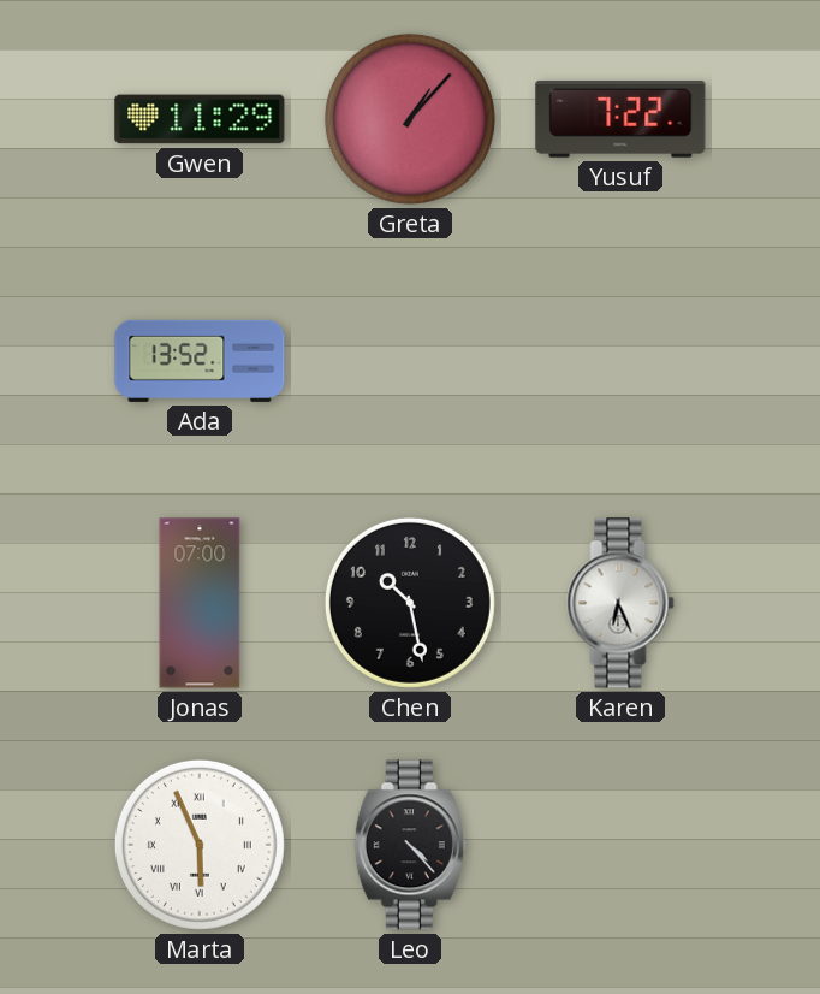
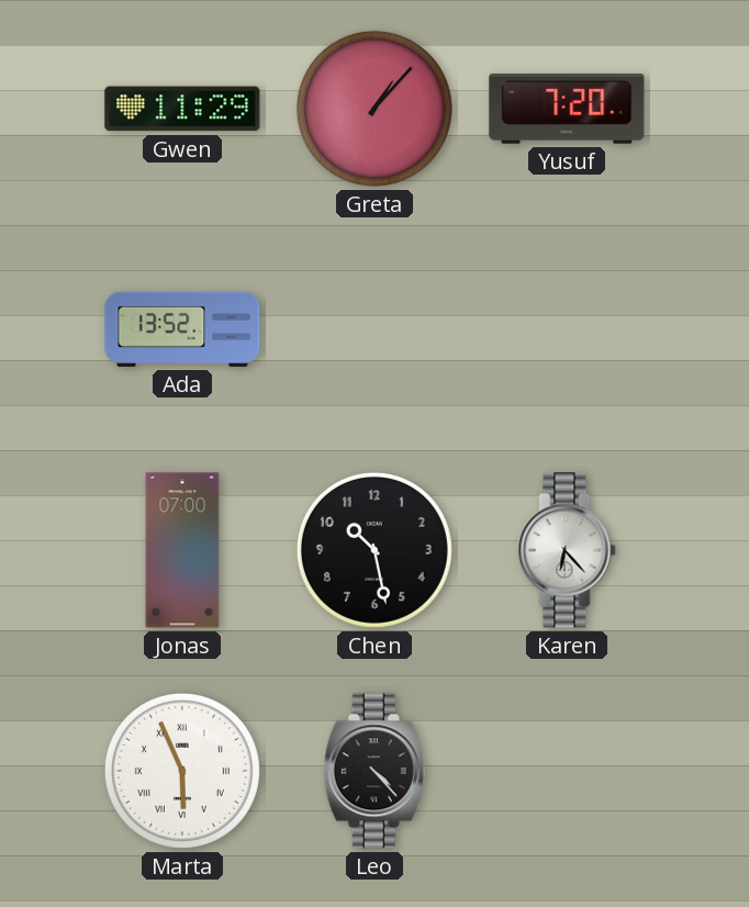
Yusuf: 7:22 -> 7:20 (567, 110)
Karen: 6:26 -> 6:23 (567, 550)
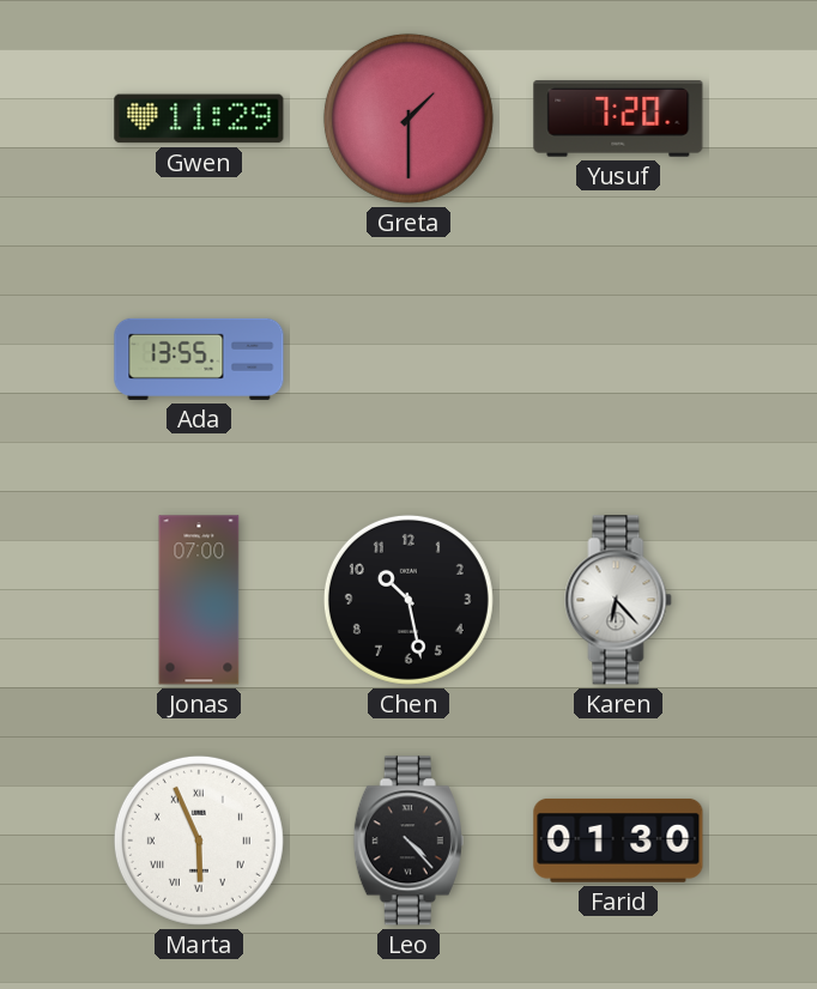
Greta: 1:07 -> 1:30 (408, 119)
Ada: 13:52 -> 13:55 (199, 359)
Farid: none -> 01:30 (618, 841)
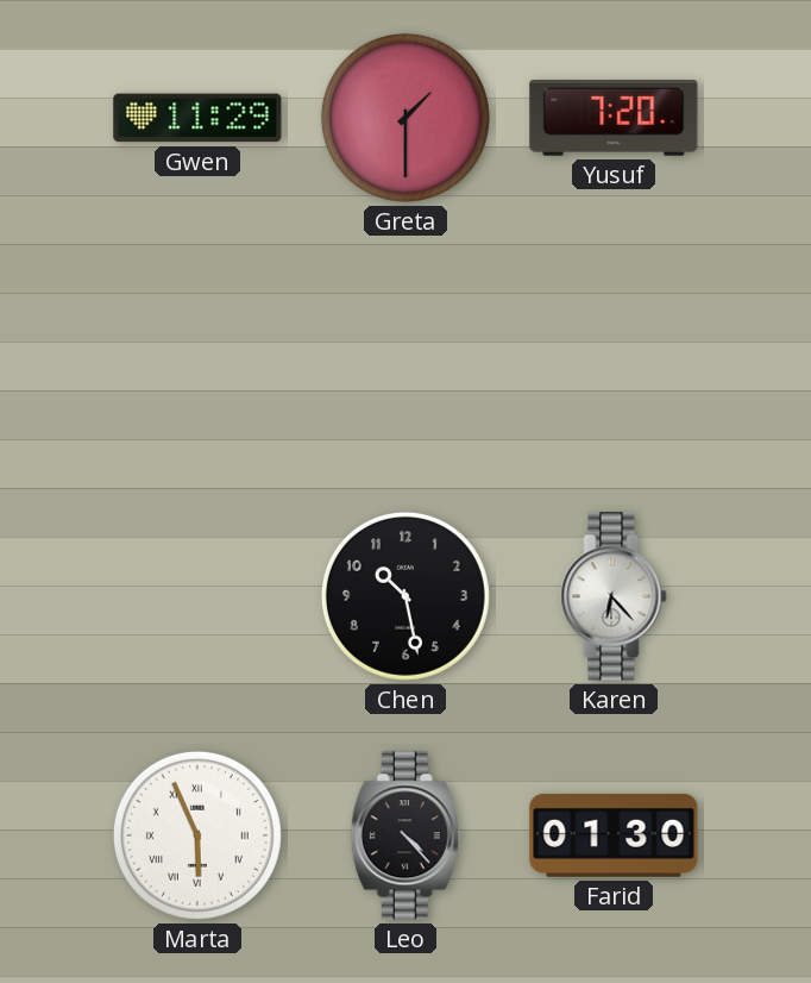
Ada: 13:55 -> none (199, 359)
Jonas: 07:00 -> none (199, 600)
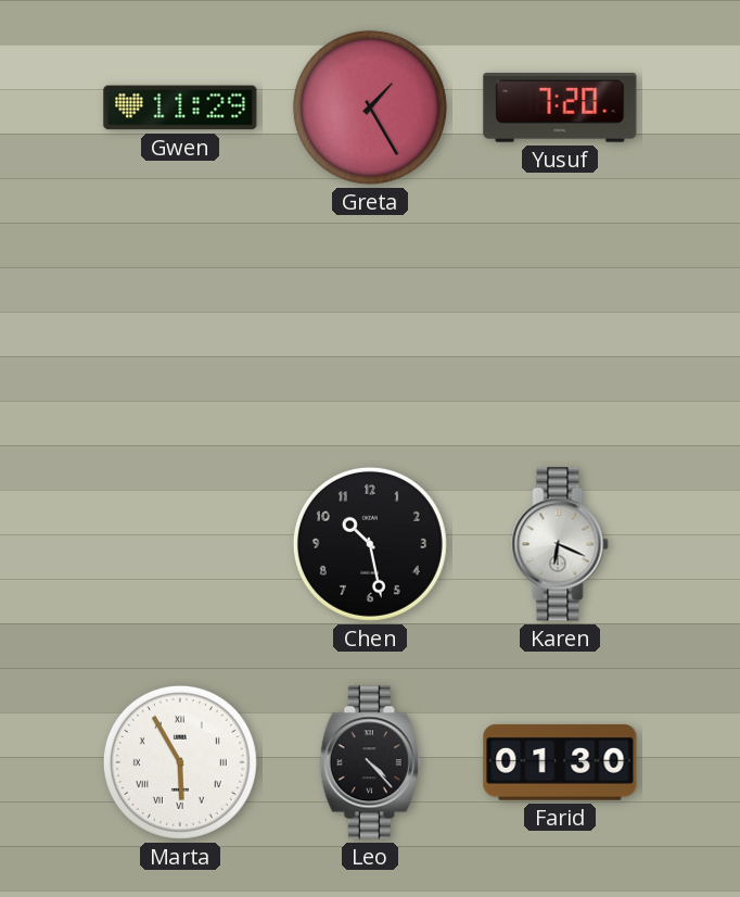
Greta: 1:30 -> 1:25 (370, 108)
Karen: 6:23 -> 6:19 (560, 544)
Marta: 5:56 -> 5:55 (180, 762)
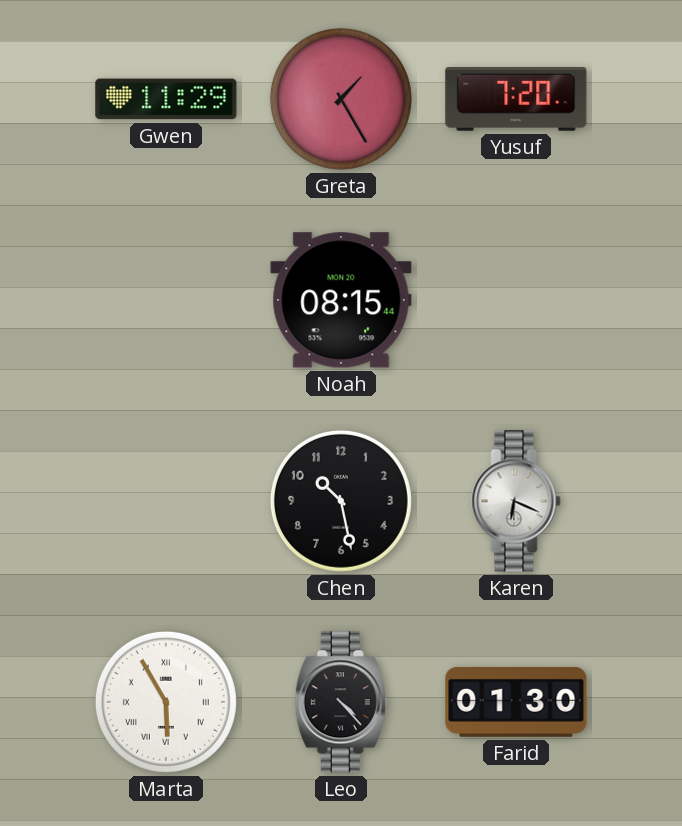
Noah: none -> 08:15 (341, 300)
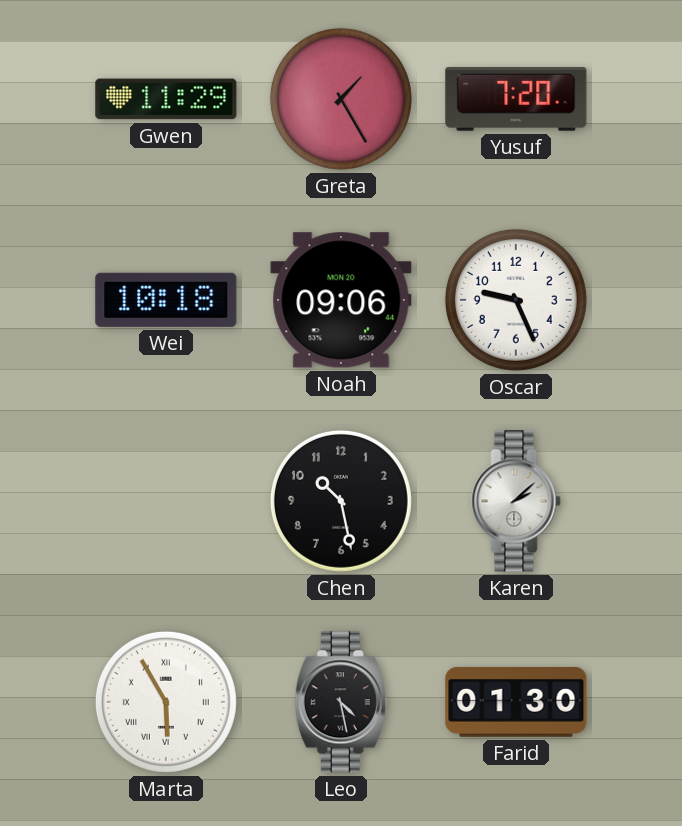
Wei: none -> 10:18 (166, 300)
Noah: 08:15 -> 09:06 (341, 300)
Oscar: none -> 9:26 (516, 300)
Karen: 6:19 -> 2:08 (516, 501)
Leo: 4:23 -> 4:28 (341, 702)
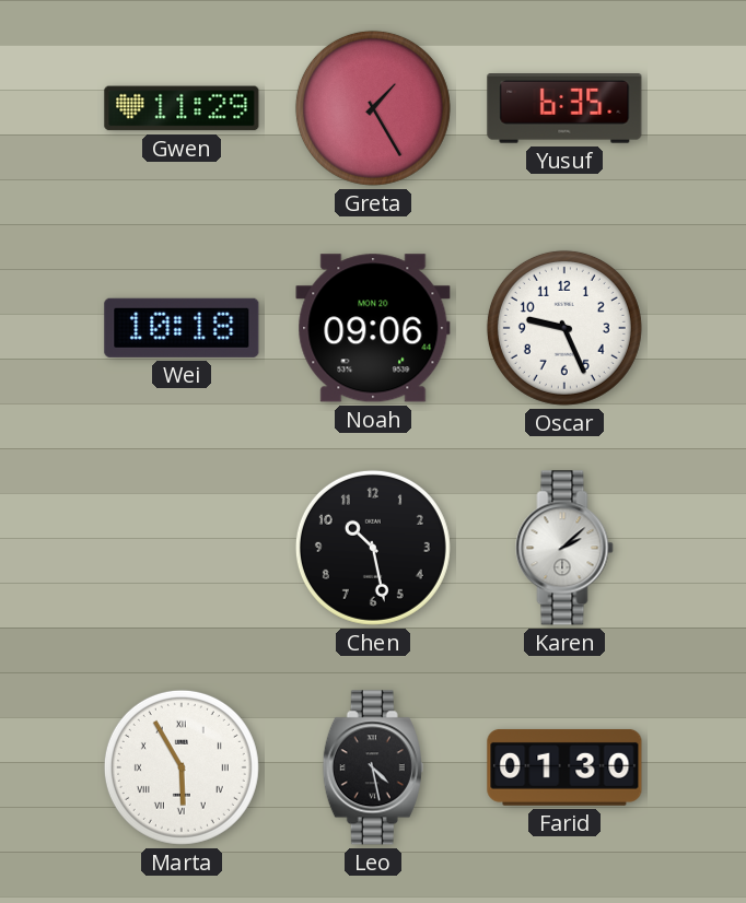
Yusuf: 7:20 -> 6:35 (564, 109)
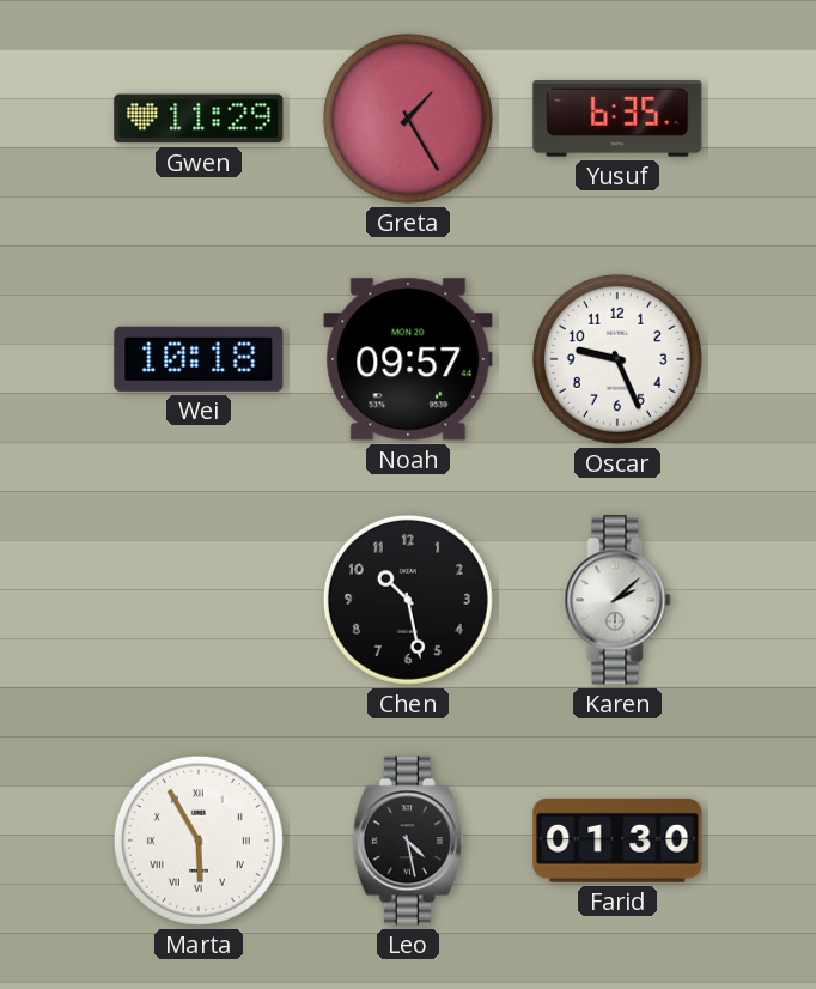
Noah: 09:06 -> 09:57 (408, 359)
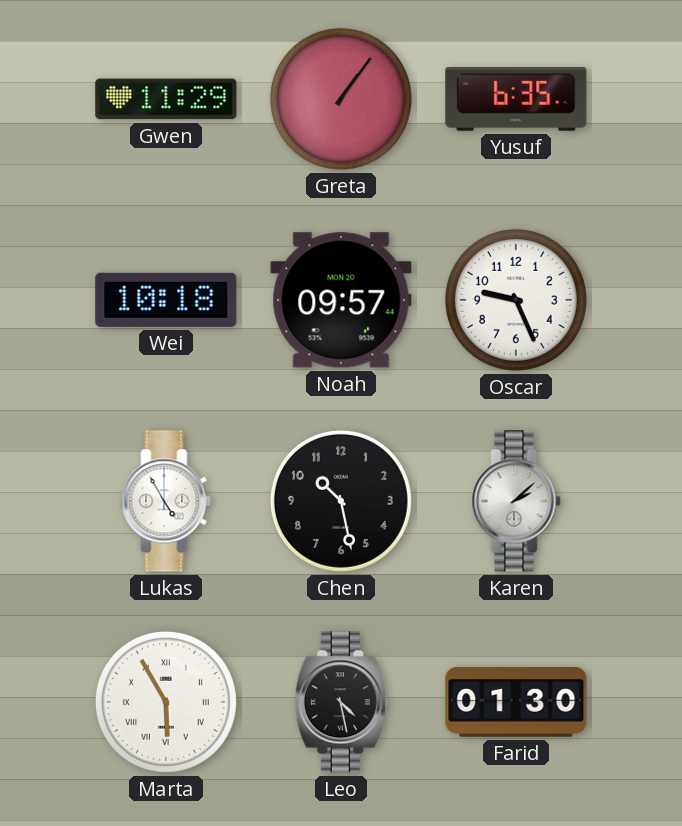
Greta: 1:25 -> 1:06 (341, 99)
Lukas: none -> 4:55 (166, 501)
